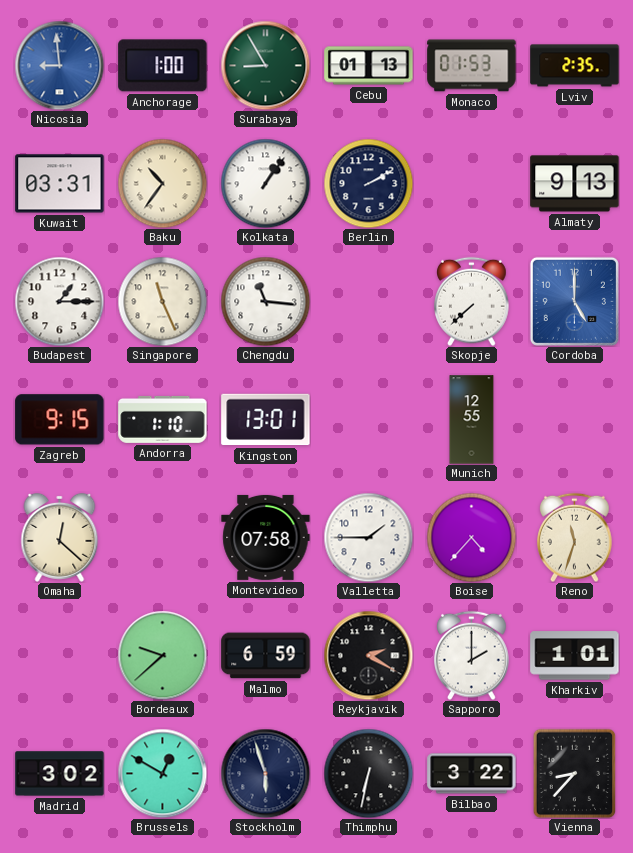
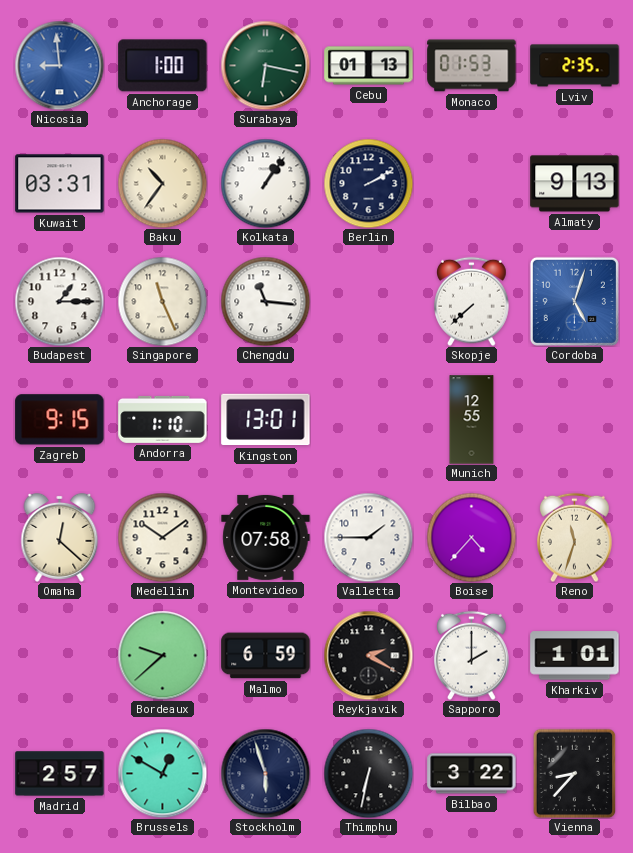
Surabaya: 8:55 -> 6:17 (265, 65)
Cordoba: 5:00 -> 5:03 (574, 301)
Medellin: none -> 10:09 (162, 537)
Madrid: 3:02 -> 2:57 (60, 774)
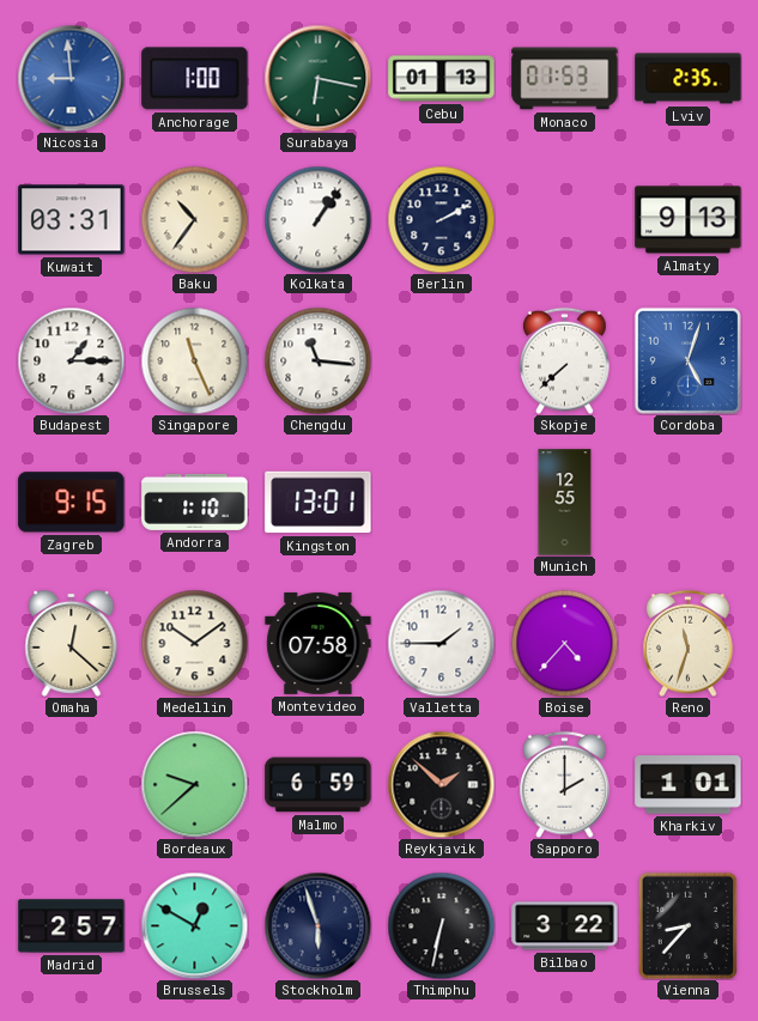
Reykjavik: 2:20 -> 1:52 (441, 784)
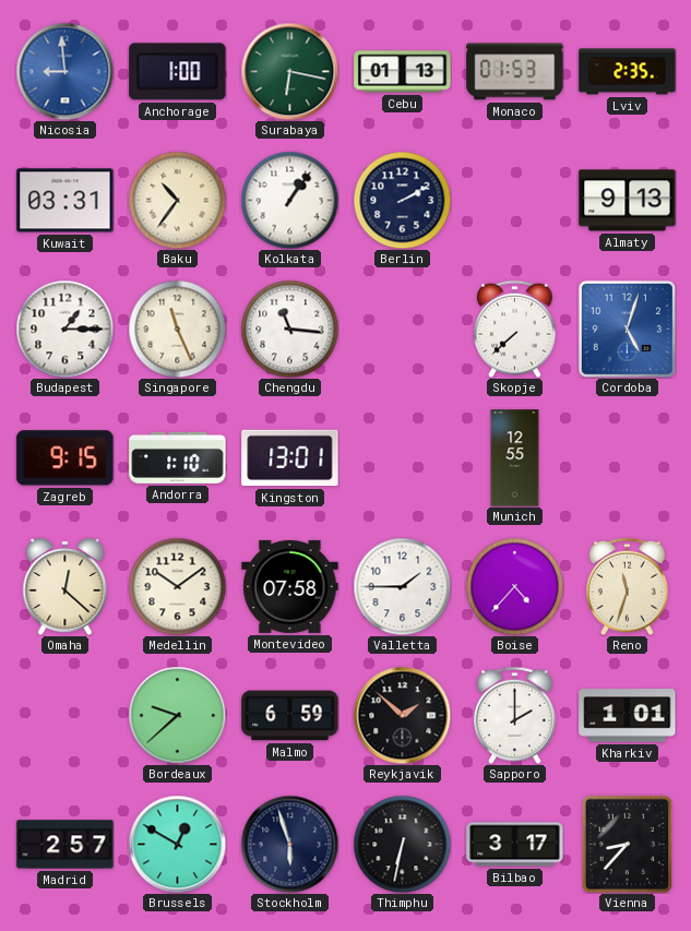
Bilbao: 3:22 -> 3:17 (515, 845)
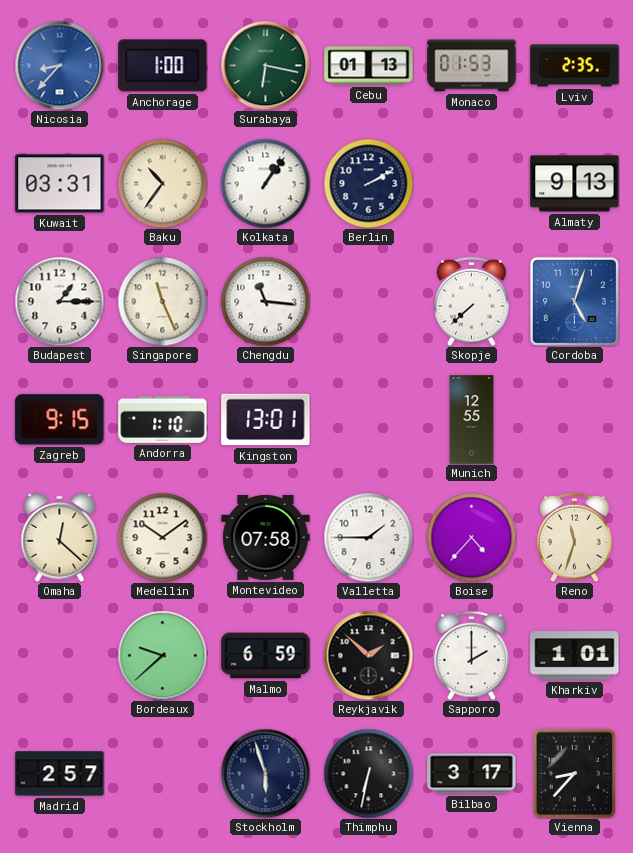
Nicosia: 8:59 -> 8:37 (59, 65)
Brussels: 12:50 -> none (177, 844)
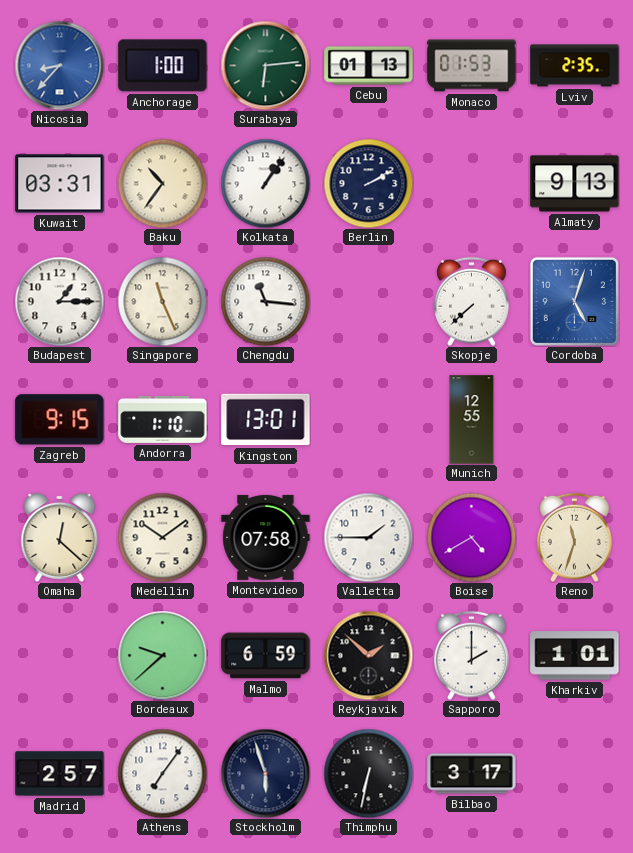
Surabaya: 6:17 -> 6:14 (265, 65)
Boise: 4:37 -> 4:40 (471, 537)
Athens: none -> 7:06 (162, 773)
Vienna: 8:37 -> none (575, 773)
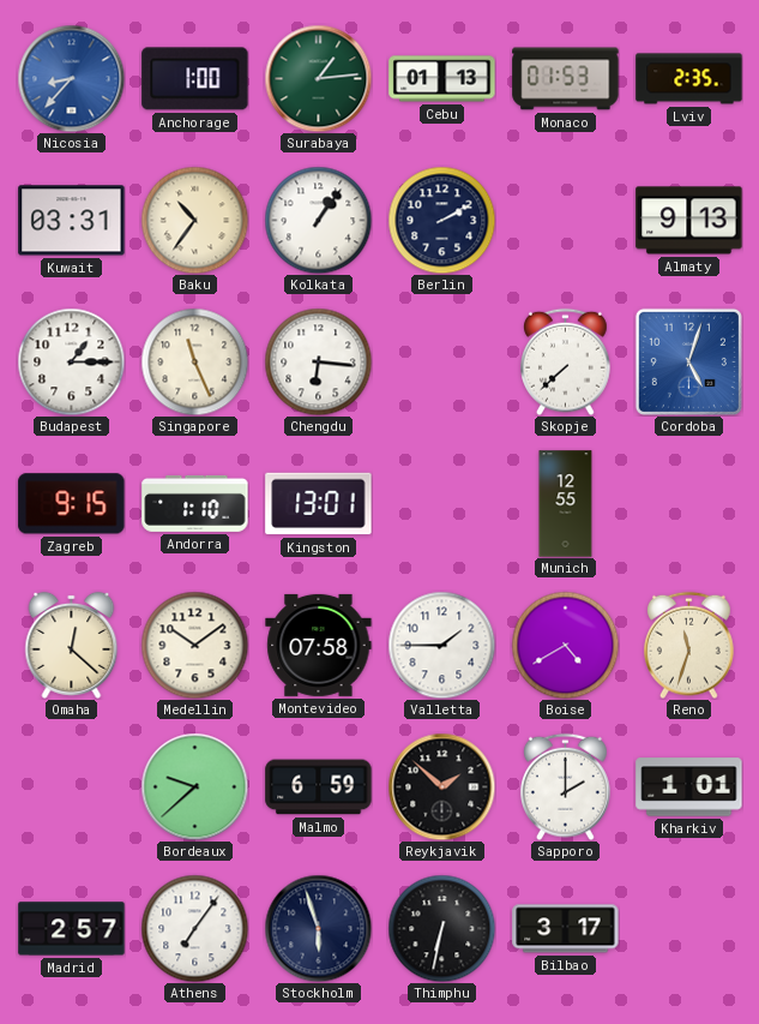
Surabaya: 6:14 -> 1:14 (318, 78)
Chengdu: 11:16 -> 6:16 (318, 361)
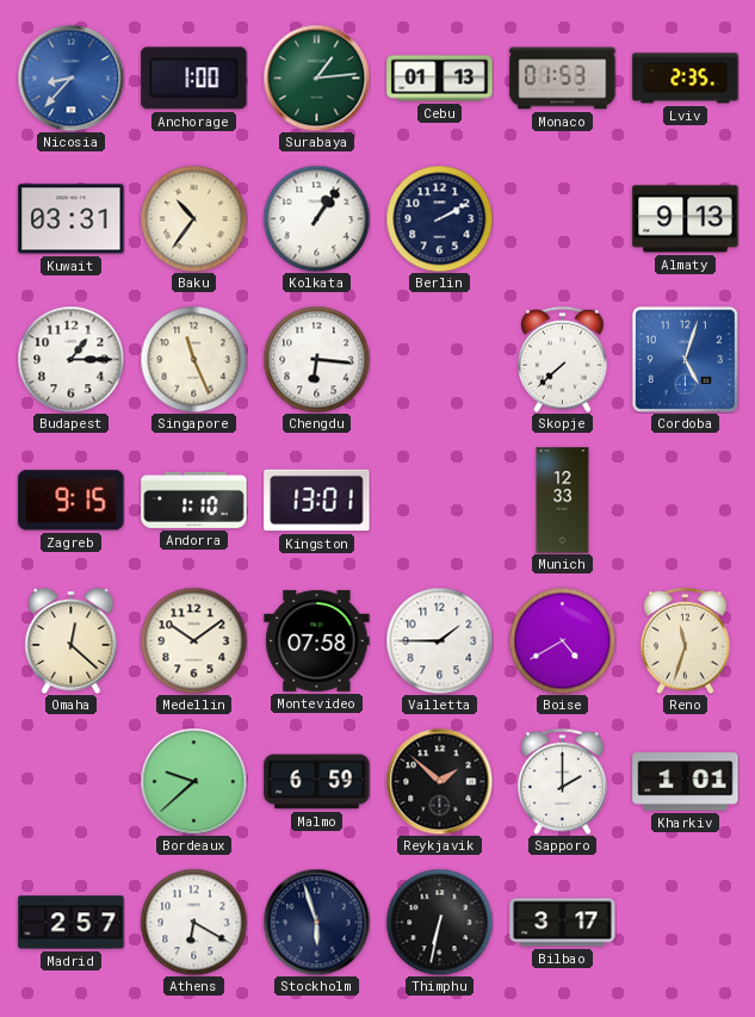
Munich: 12:55 -> 12:33 (563, 501)
Athens: 7:06 -> 6:20 (193, 922)
